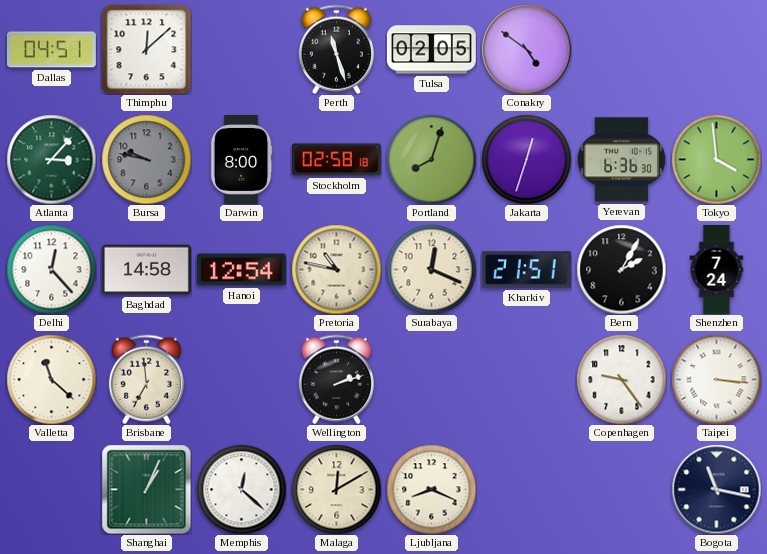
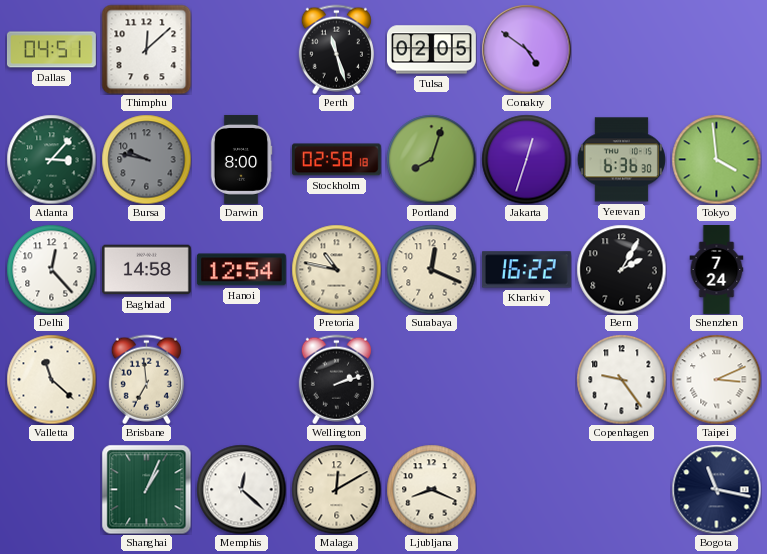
Kharkiv: 21:51 -> 16:22 (526, 270)
Taipei: 3:16 -> 3:11 (716, 379)
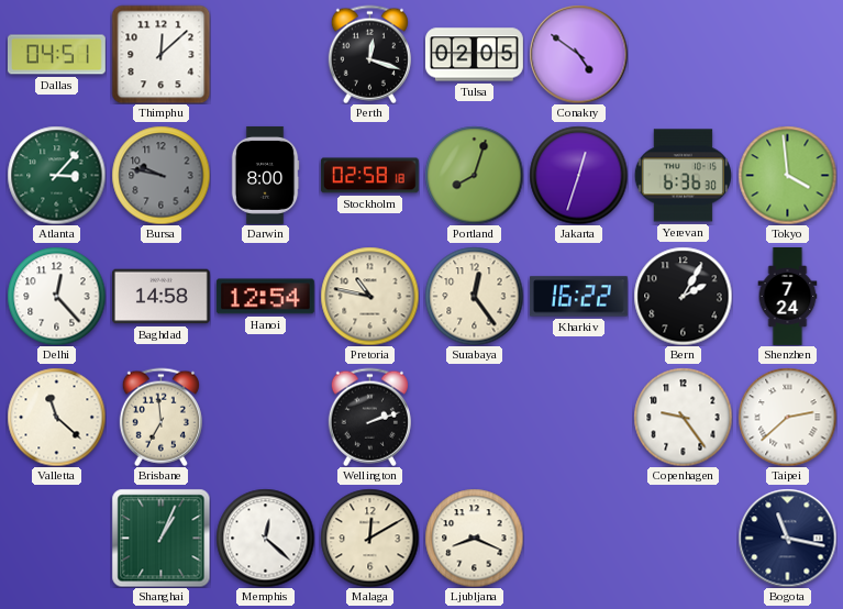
Perth: 11:27 -> 12:18 (369, 54)
Surabaya: 12:19 -> 12:24 (474, 296)
Taipei: 3:11 -> 2:38 (787, 417)
